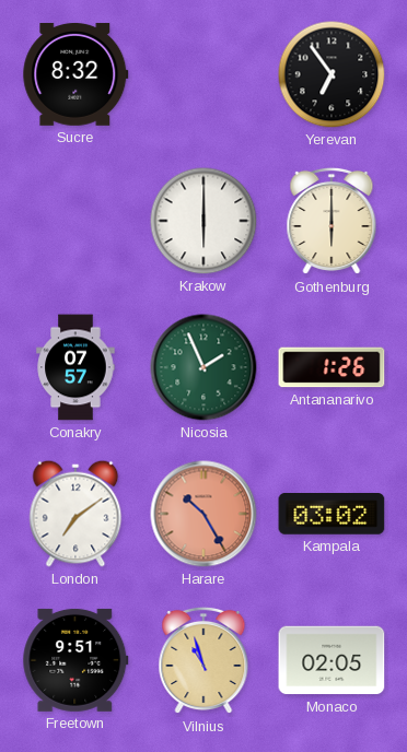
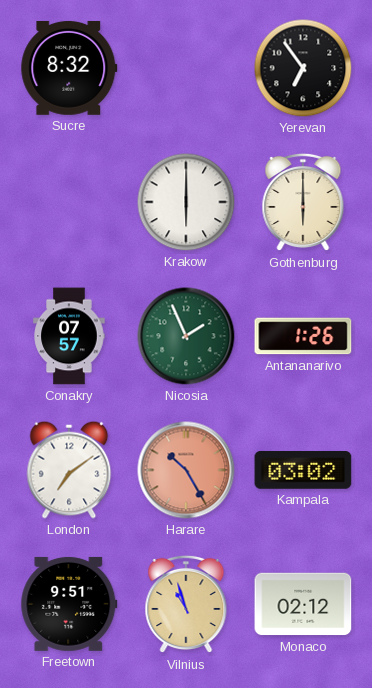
Monaco: 02:05 -> 02:12 (303, 604)
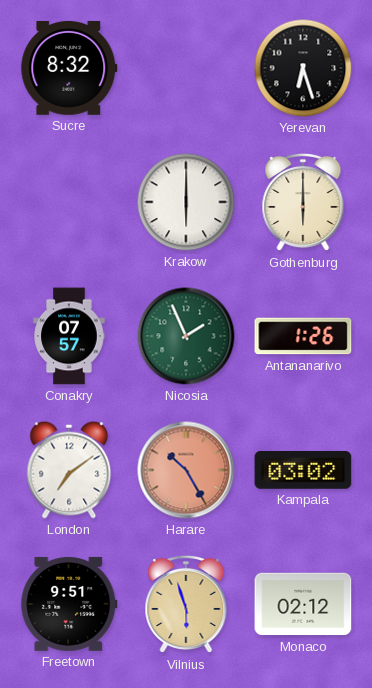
Yerevan: 6:54 -> 6:27 (303, 68)
Vilnius: 10:57 -> 5:57 (186, 604)
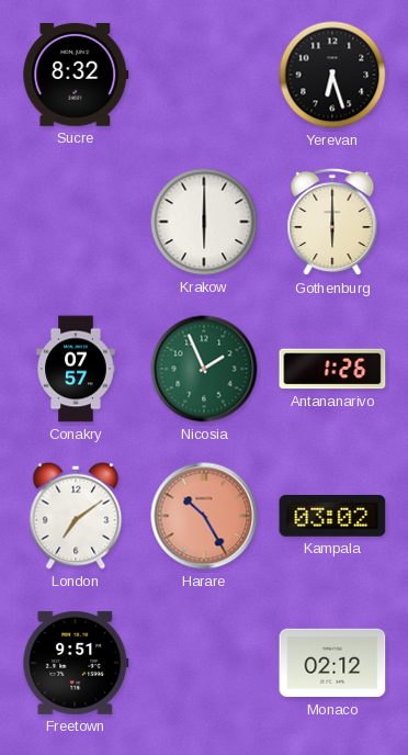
Vilnius: 5:57 -> none (186, 604)
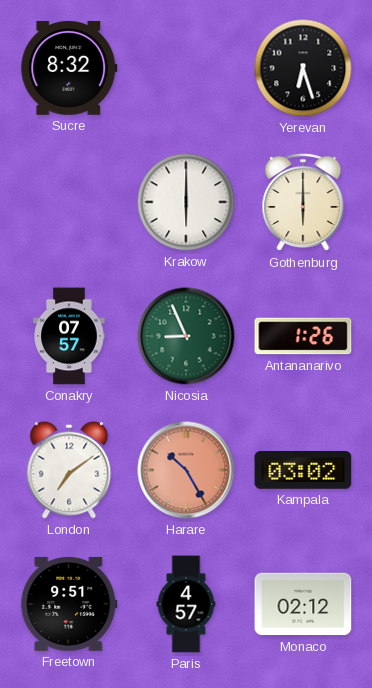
Nicosia: 1:56 -> 8:56 (186, 336)
Paris: none -> 4:57 (186, 604)
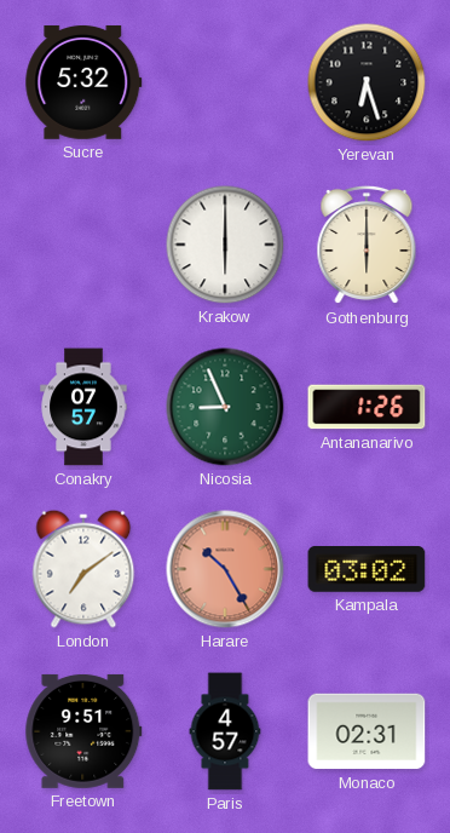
Sucre: 8:32 -> 5:32 (83, 82)
Monaco: 02:12 -> 02:31 (367, 731)
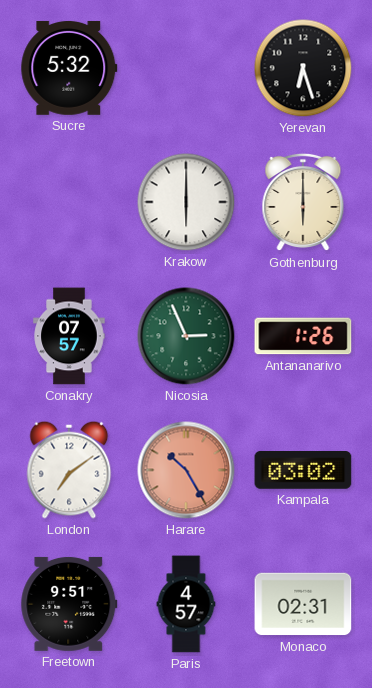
Nicosia: 8:56 -> 2:56 (186, 336)
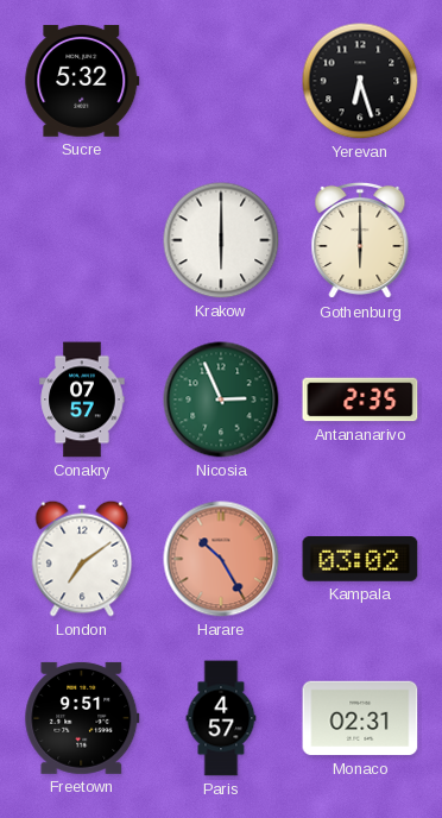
Antananarivo: 1:26 -> 2:35 (360, 399)
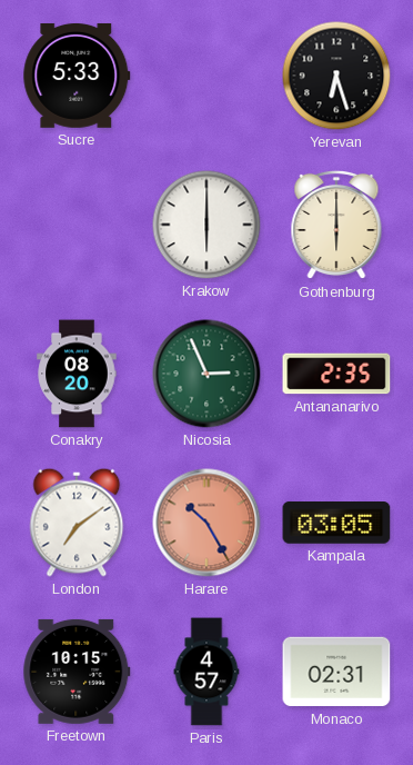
Sucre: 5:32 -> 5:33 (77, 76)
Conakry: 07:57 -> 08:20 (77, 374)
Kampala: 03:02 -> 03:05 (336, 524)
Freetown: 9:51 -> 10:15 (77, 672)
